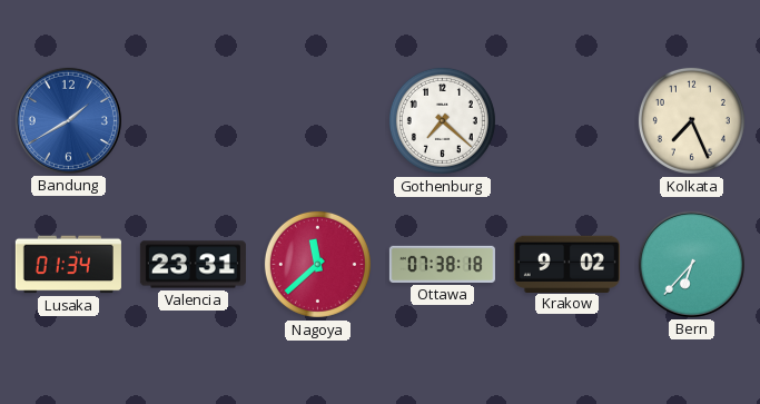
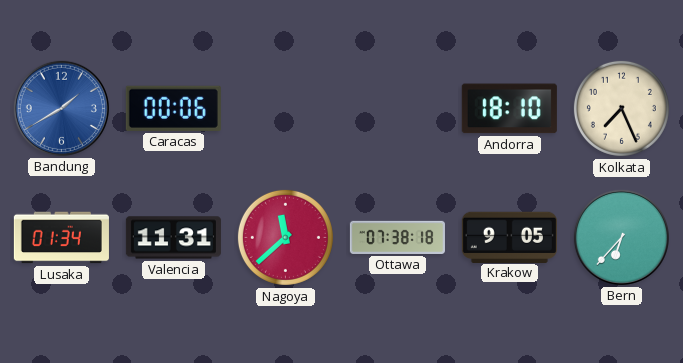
Caracas: none -> 00:06 (173, 108)
Gothenburg: 7:22 -> none (442, 120)
Andorra: none -> 18:10 (509, 109)
Valencia: 23:31 -> 11:31 (173, 238)
Krakow: 9:02 -> 9:05 (509, 237)
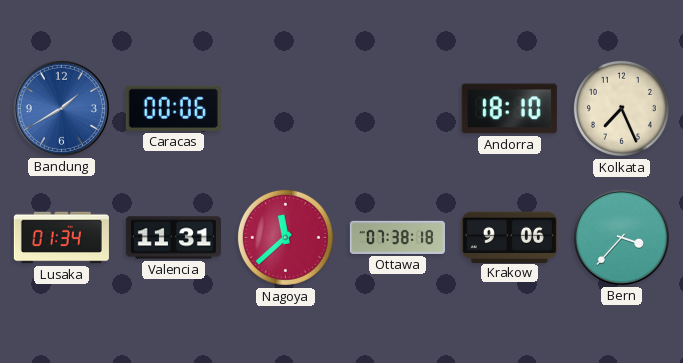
Krakow: 9:05 -> 9:06 (509, 237)
Bern: 6:37 -> 3:37 (621, 237)
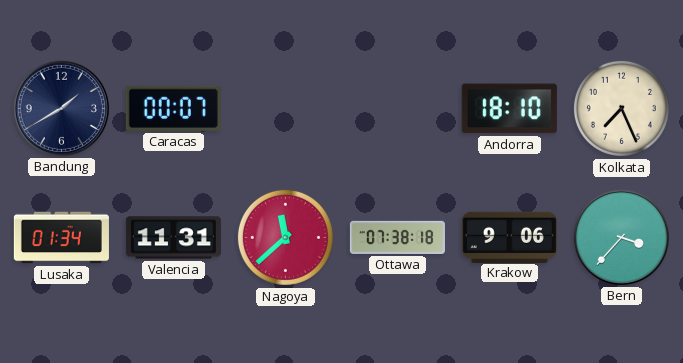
Bandung dial: blue -> navy (61, 108)
Caracas: 00:06 -> 00:07 (173, 108)
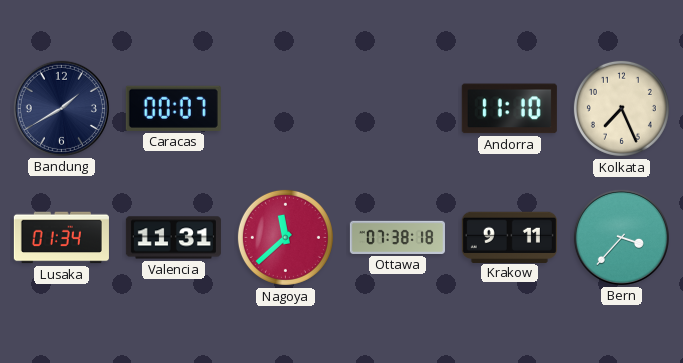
Andorra: 18:10 -> 11:10 (509, 109)
Krakow: 9:06 -> 9:11 (509, 237)
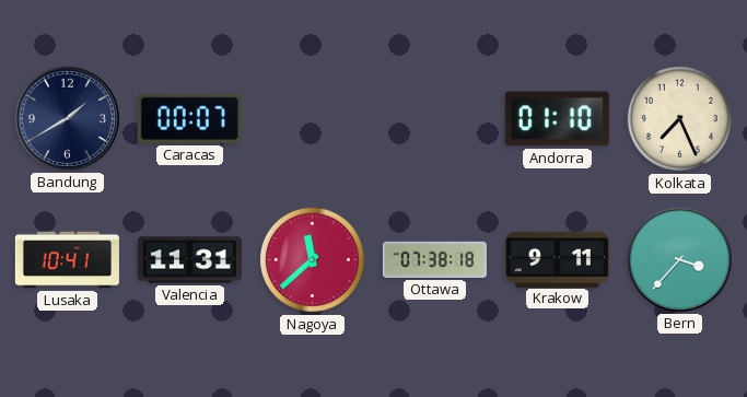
Andorra: 11:10 -> 01:10 (557, 119)
Lusaka: 01:34 -> 10:41 (67, 260)
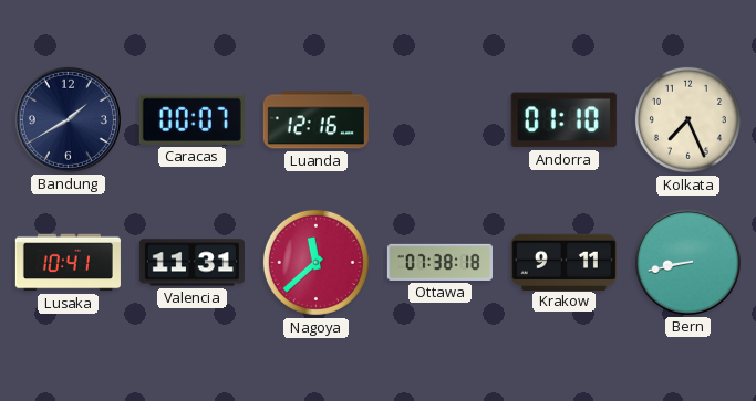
Luanda: none -> 12:16 (315, 120)
Bern: 3:37 -> 8:43 (687, 262)
